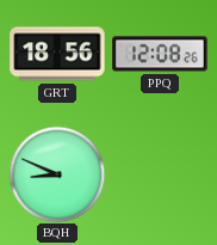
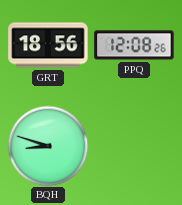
BQH: 8:49 -> 8:48 (48, 146)
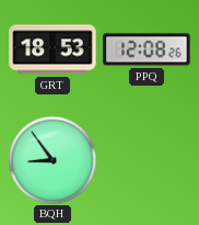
GRT: 18:56 -> 18:53 (52, 49)
BQH: 8:48 -> 8:54 (52, 160)
